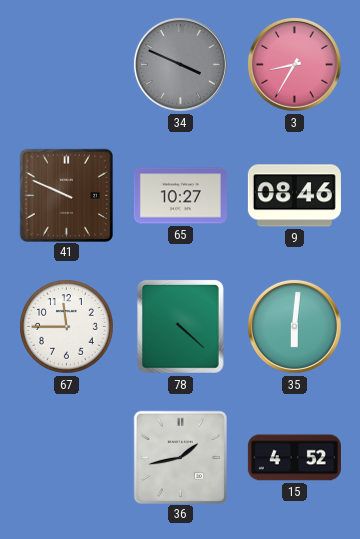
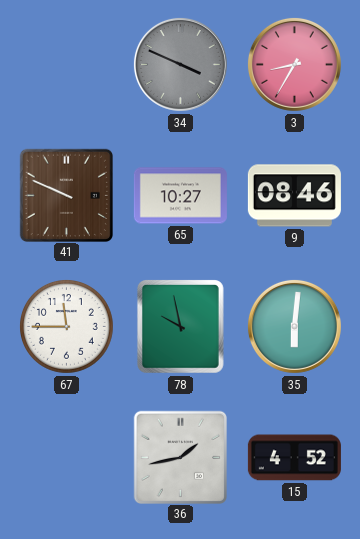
78: 4:22 -> 9:58 (181, 327)
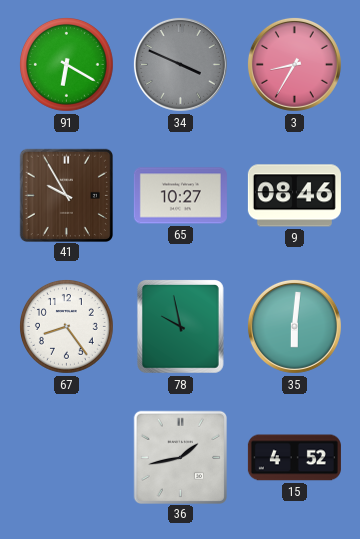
91: none -> 6:20 (67, 65)
41: 9:49 -> 9:55 (66, 195)
67: 11:45 -> 8:24 (67, 327)
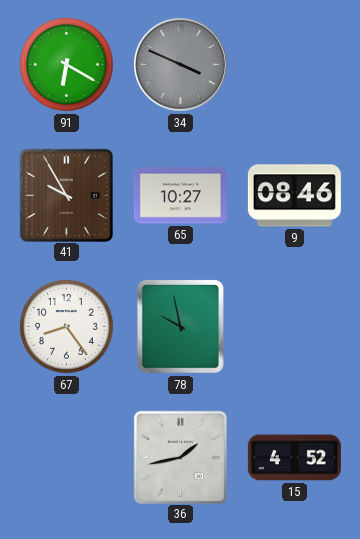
3: 8:35 -> none (294, 64)
35: 6:01 -> none (294, 326)
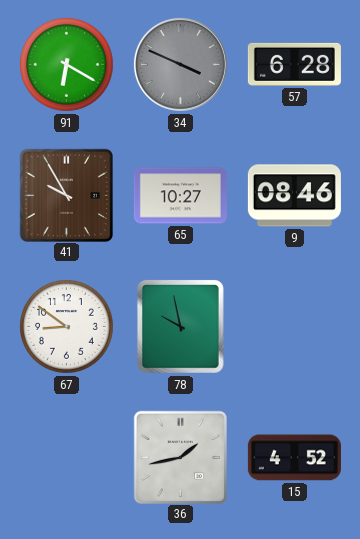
57: none -> 6:28 (294, 64)
67: 8:24 -> 8:51 (67, 327)
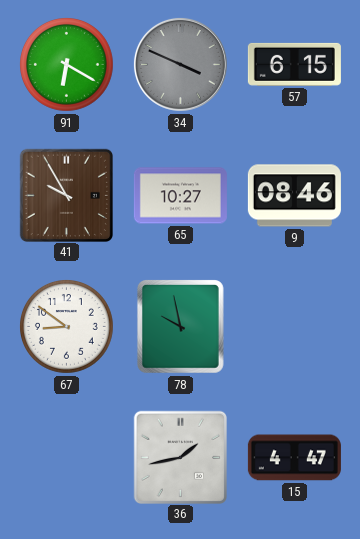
57: 6:28 -> 6:15 (294, 64)
15: 4:52 -> 4:47 (294, 458)
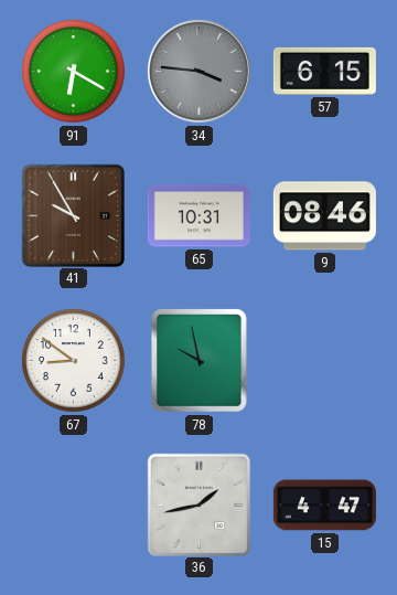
34: 3:49 -> 3:46 (198, 71)
65: 10:27 -> 10:31 (198, 216)
